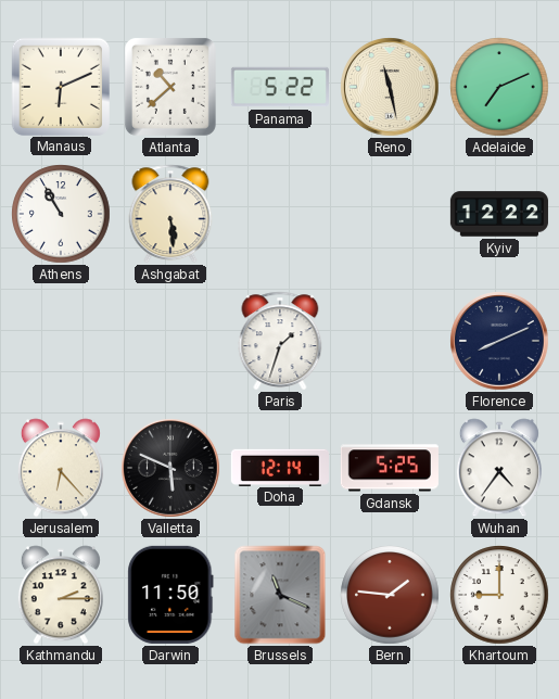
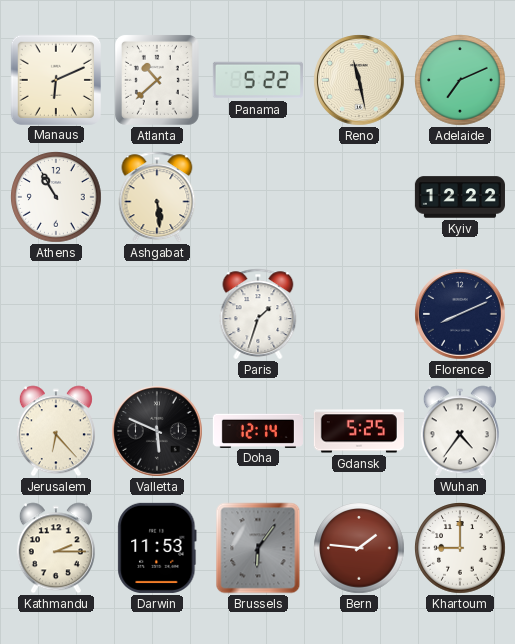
Darwin: 11:50 -> 11:53 (157, 548)
Brussels: 11:19 -> 6:06 (258, 548)
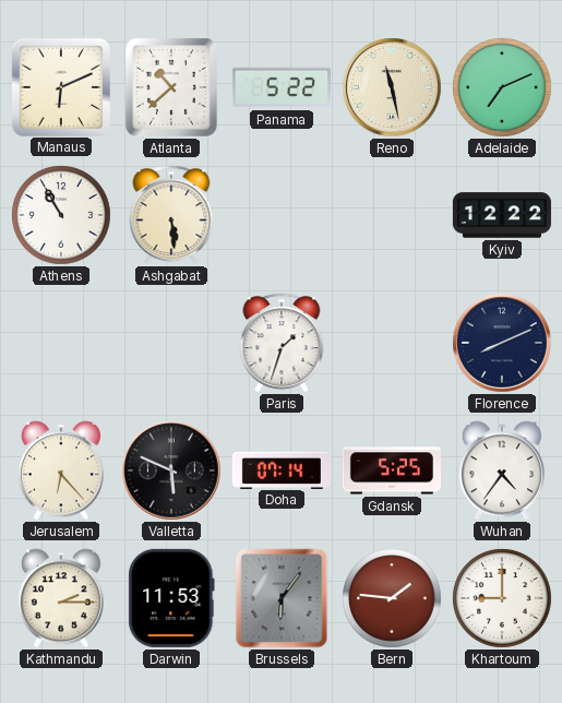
Doha: 12:14 -> 07:14 (282, 469)
